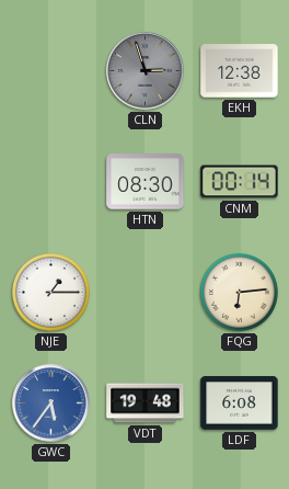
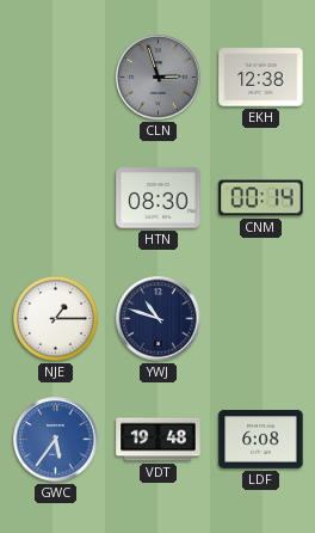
YWJ: none -> 10:48 (159, 319)
FQG: 6:14 -> none (239, 292)
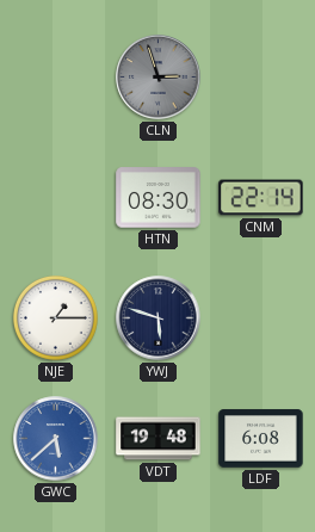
EKH: 12:38 -> none (261, 78)
CNM: 00:14 -> 22:14 (261, 198)
YWJ: 10:48 -> 5:48 (159, 318)
GWC: 5:36 -> 5:38 (56, 439)
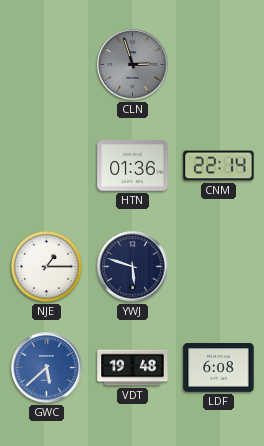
HTN: 08:30 -> 01:36 (133, 166)
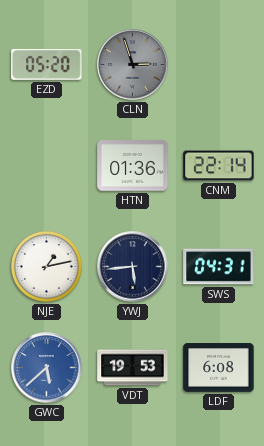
EZD: none -> 05:20 (47, 64)
NJE: 1:15 -> 1:13 (46, 266)
YWJ: 5:48 -> 5:44 (133, 267)
SWS: none -> 04:31 (219, 267)
VDT: 19:48 -> 19:53 (133, 368)
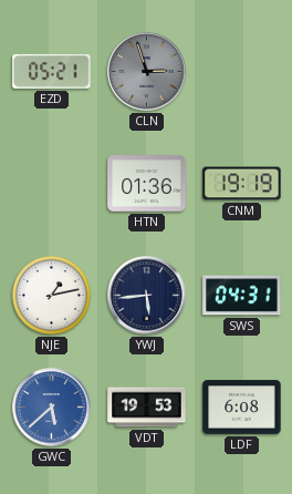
EZD: 05:20 -> 05:21 (52, 71)
CNM: 22:14 -> 19:19 (242, 184)
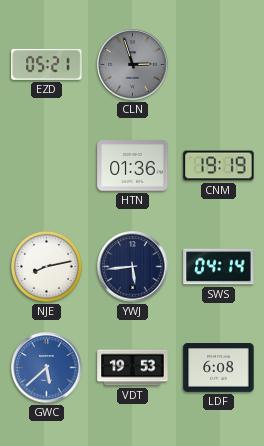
NJE: 1:13 -> 8:13 (46, 266)
SWS: 04:31 -> 04:14 (219, 267)
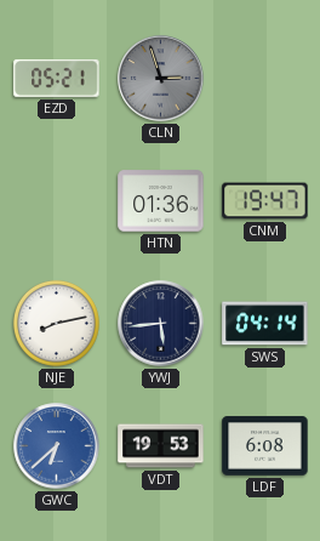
CNM: 19:19 -> 19:47 (265, 201)
GWC: 5:38 -> 6:38 (57, 446)
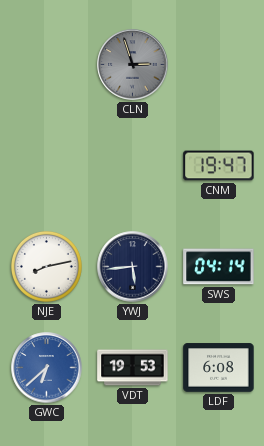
EZD: 05:21 -> none (57, 78)
HTN: 01:36 -> none (161, 201)
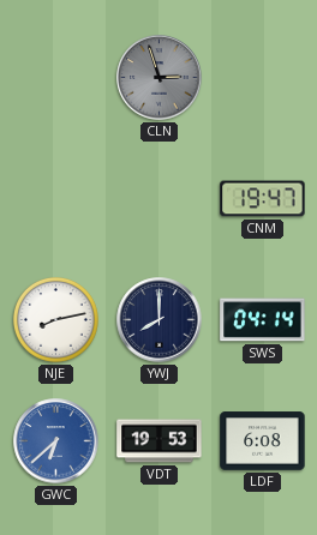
YWJ: 5:44 -> 8:00 (160, 320)
